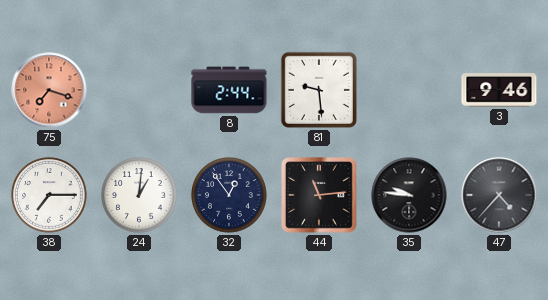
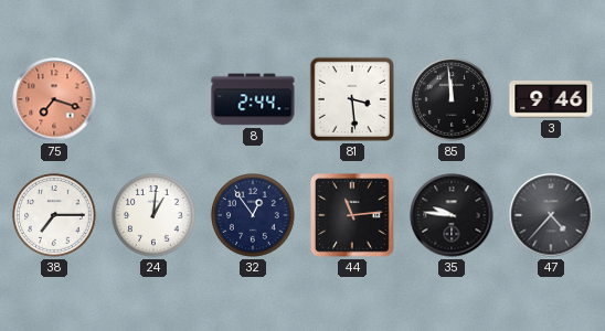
81: 9:29 -> 3:29 (352, 99)
85: none -> 11:59 (452, 99)
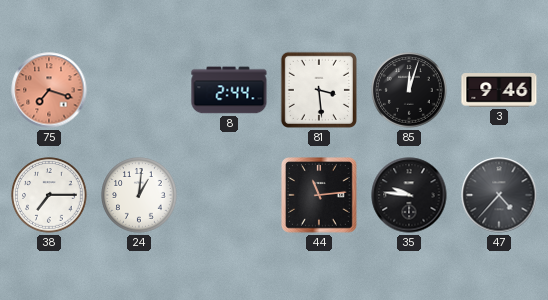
85: 11:59 -> 12:03 (409, 90)
32: 12:54 -> none (253, 215)
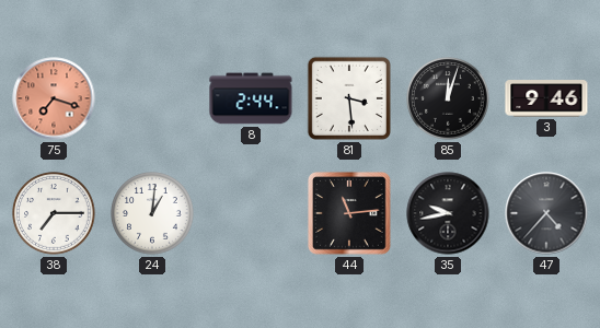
35: 9:46 -> 9:43 (448, 213)
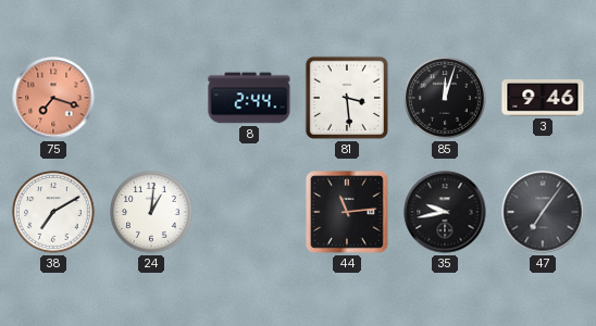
38: 7:15 -> 7:10 (53, 212)
47: 4:37 -> 7:06 (543, 212)
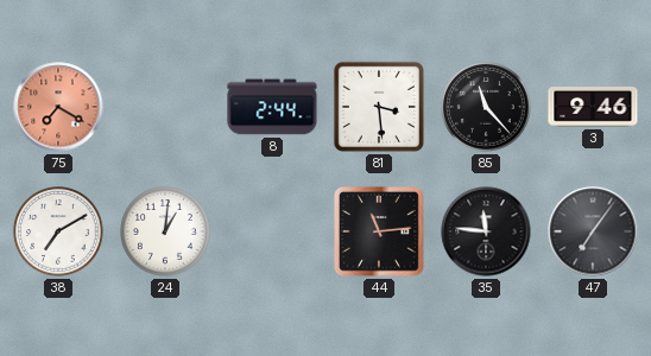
75: 7:18 -> 7:20 (58, 107)
85: 12:03 -> 11:23 (486, 107)
35: 9:43 -> 11:46 (486, 231)
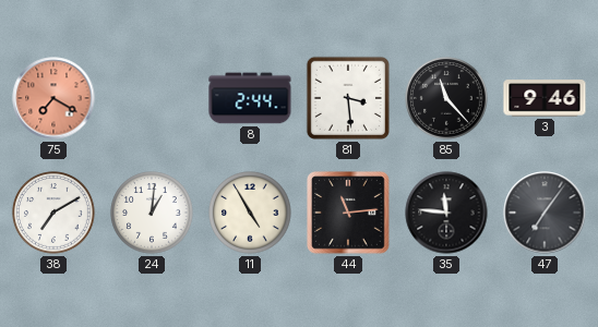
11: none -> 4:55 (250, 213)
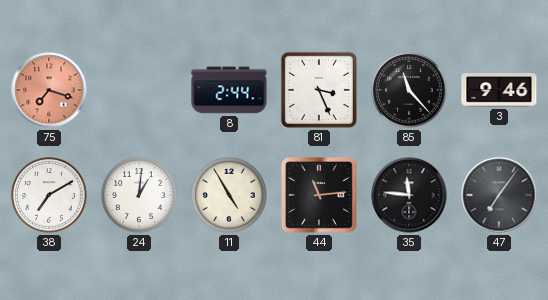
75: 7:20 -> 7:18 (49, 90)
81: 3:29 -> 3:26 (319, 90)
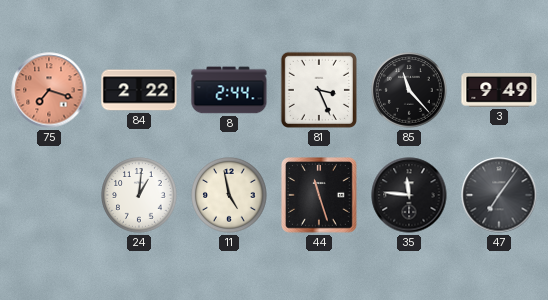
84: none -> 2:22 (139, 90)
3: 9:46 -> 9:49 (499, 90)
38: 7:10 -> none (49, 195)
11: 4:55 -> 4:58 (229, 195)
44: 11:14 -> 11:27 (320, 196)
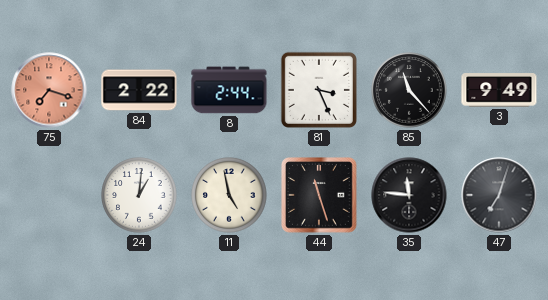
47: 7:06 -> 7:03 (499, 195)
